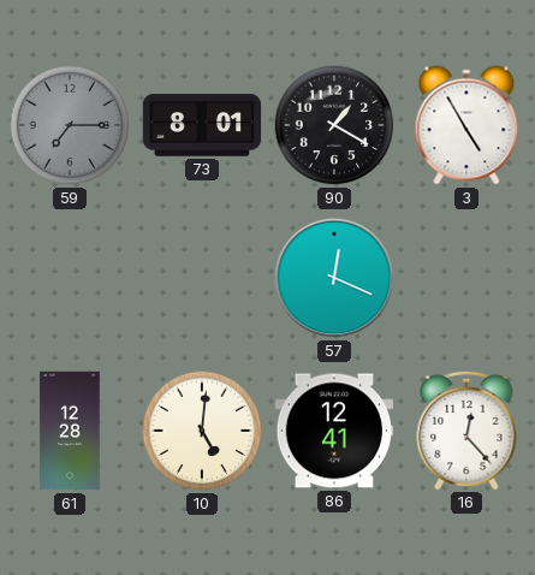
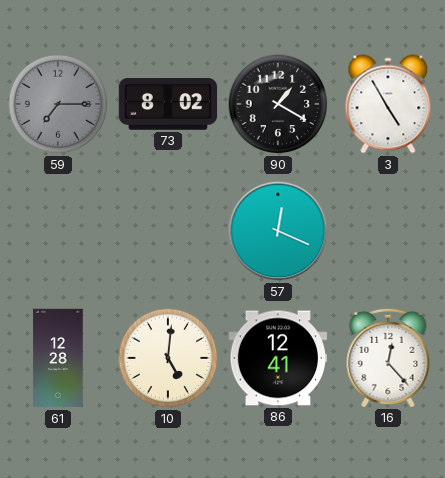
73: 8:01 -> 8:02 (168, 104)
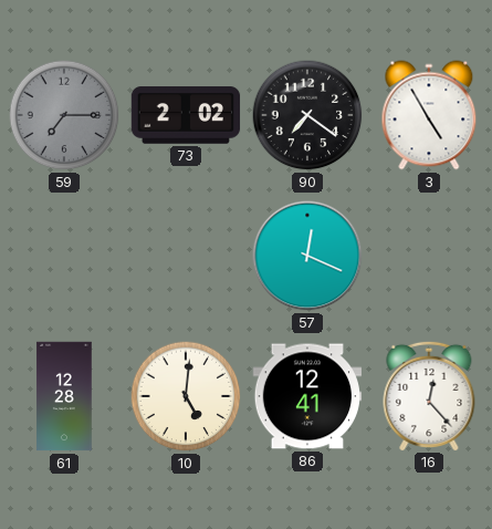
73: 8:02 -> 2:02 (186, 115)
90: 1:20 -> 7:21 (307, 115)
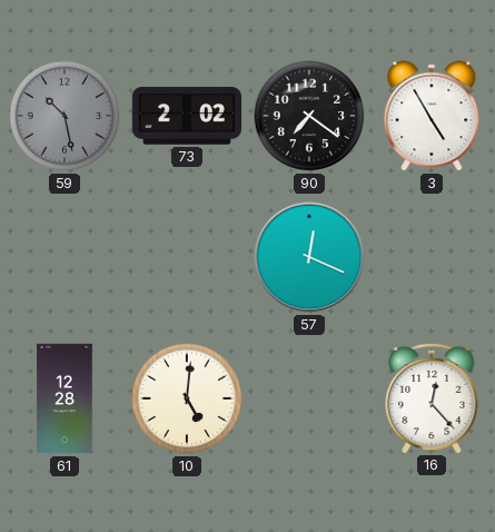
59: 7:15 -> 10:28 (65, 116)
86: 12:41 -> none (307, 396)
